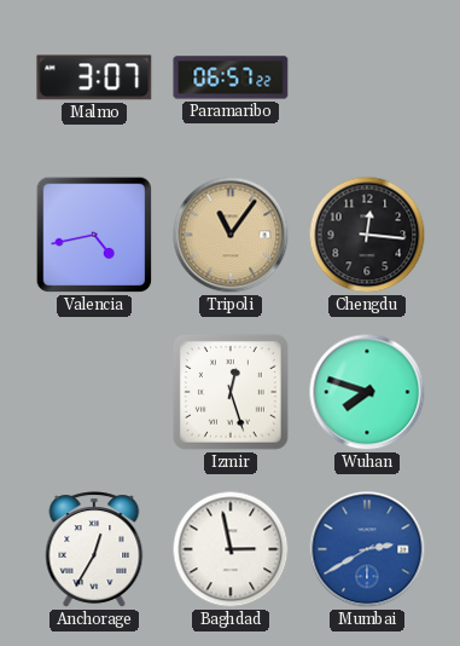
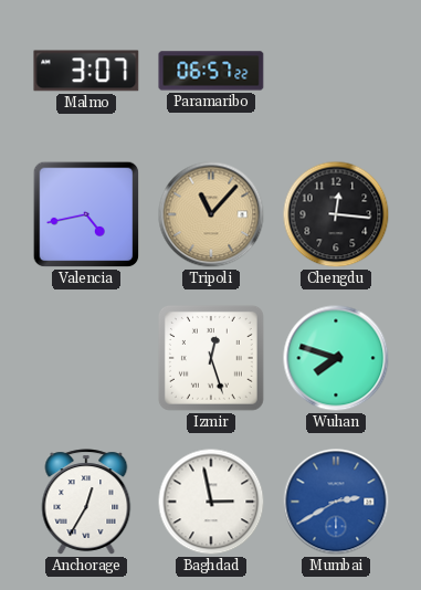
Tripoli: 11:06 -> 11:07 (211, 214)
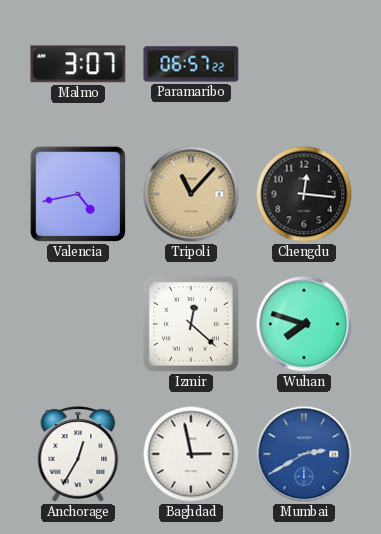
Izmir: 12:27 -> 12:22 (191, 324)
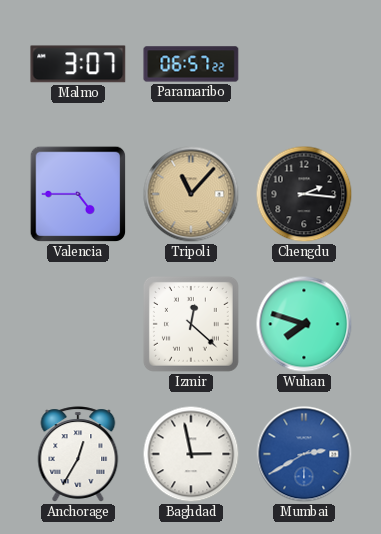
Valencia: 4:43 -> 4:45 (78, 194)
Chengdu: 12:16 -> 2:16 (304, 194)
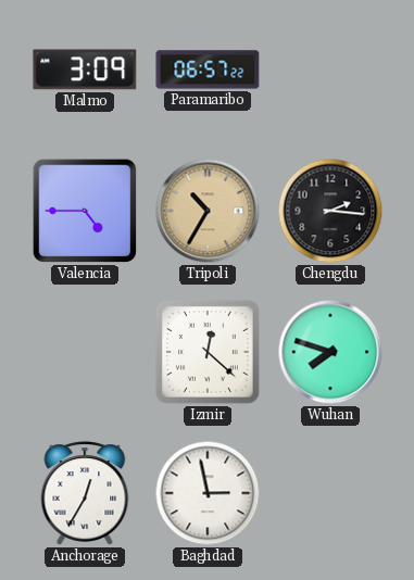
Malmo: 3:07 -> 3:09 (85, 70)
Tripoli: 11:07 -> 10:35 (208, 211)
Mumbai: 2:40 -> none (304, 454)
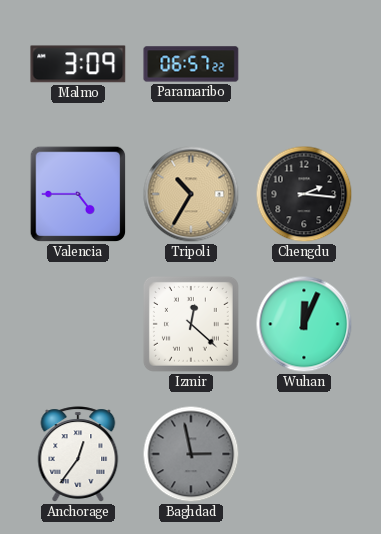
Wuhan: 7:48 -> 12:04 (304, 324)
Anchorage: 12:35 -> 12:36 (78, 454)
Baghdad dial: white -> grey (191, 454)
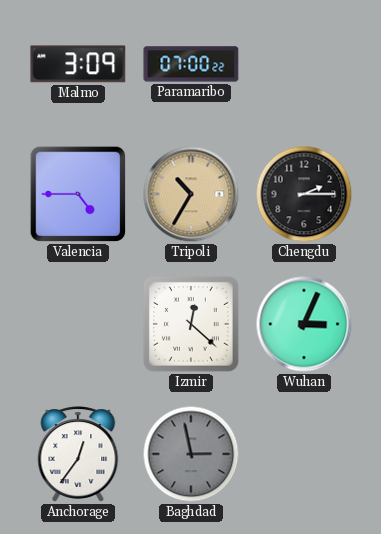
Paramaribo: 06:57 -> 07:00 (191, 64)
Chengdu: 2:16 -> 2:15 (304, 194)
Wuhan: 12:04 -> 3:04 (304, 324)
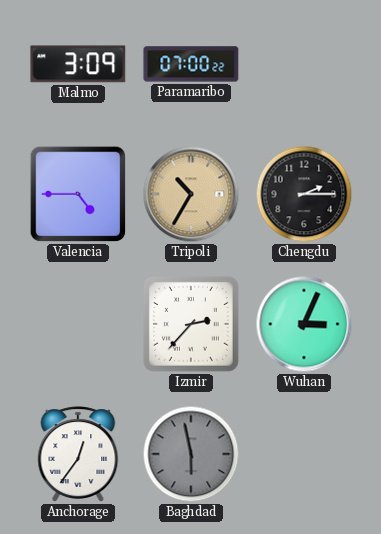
Izmir: 12:22 -> 2:37 (191, 324)
Baghdad: 2:58 -> 5:58 (191, 454)
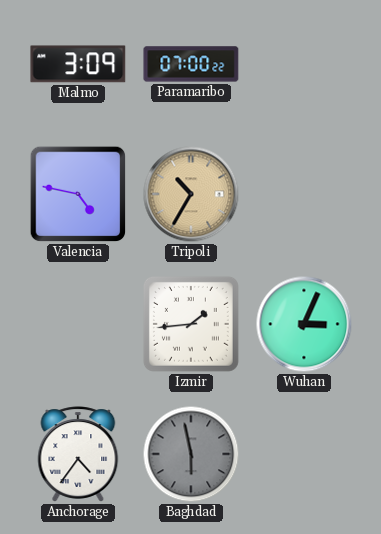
Valencia: 4:45 -> 4:47 (78, 194)
Chengdu: 2:15 -> none (304, 194)
Izmir: 2:37 -> 1:44 (191, 324)
Anchorage: 12:36 -> 4:36 (78, 454)
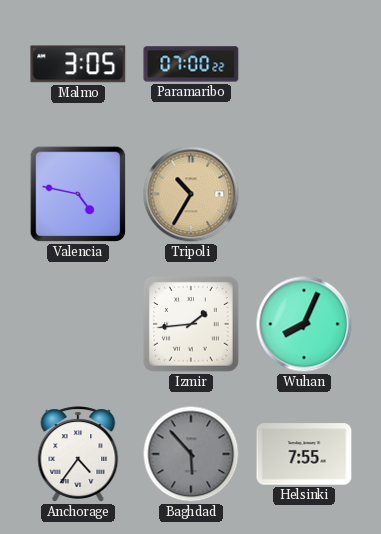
Malmo: 3:09 -> 3:05 (78, 64)
Wuhan: 3:04 -> 8:04 (304, 324)
Baghdad: 5:58 -> 5:53 (191, 454)
Helsinki: none -> 7:55 (304, 454)
